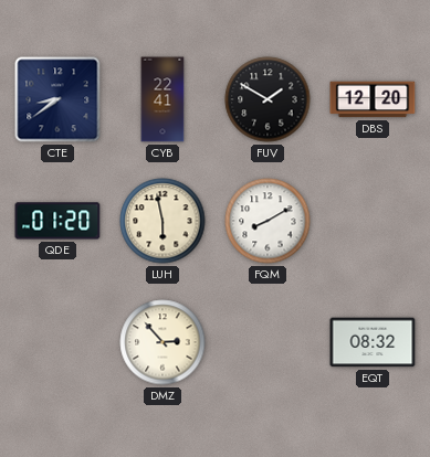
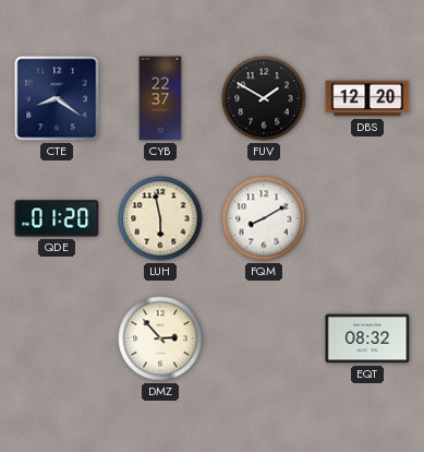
CTE: 8:39 -> 8:21 (57, 98)
CYB: 22:41 -> 22:37 (160, 98)
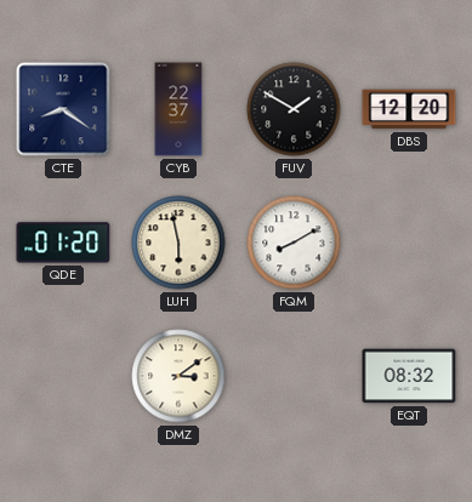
DMZ: 2:53 -> 3:09 (178, 376)
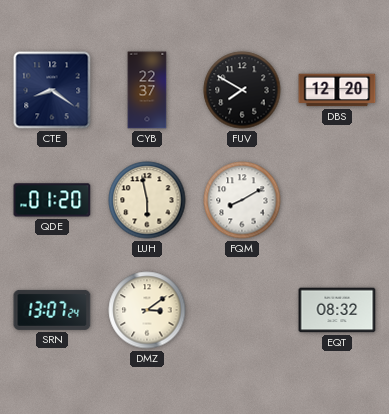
FUV: 1:50 -> 7:50 (242, 90)
SRN: none -> 13:07 (52, 310)
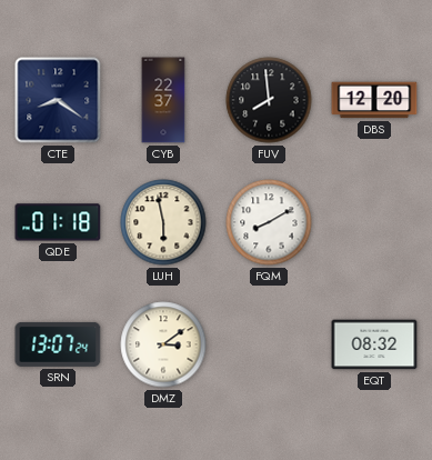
FUV: 7:50 -> 7:59 (269, 100)
QDE: 01:20 -> 01:18 (58, 222)
